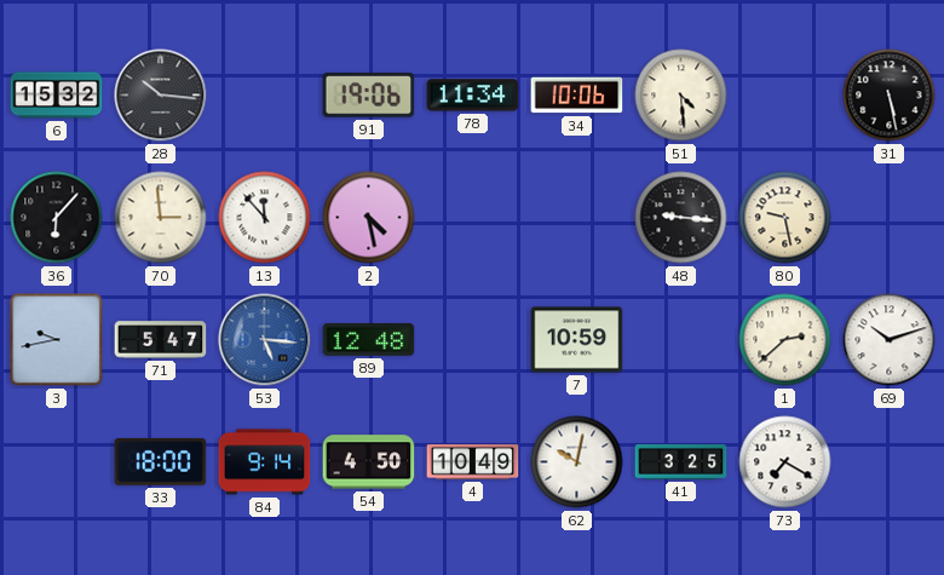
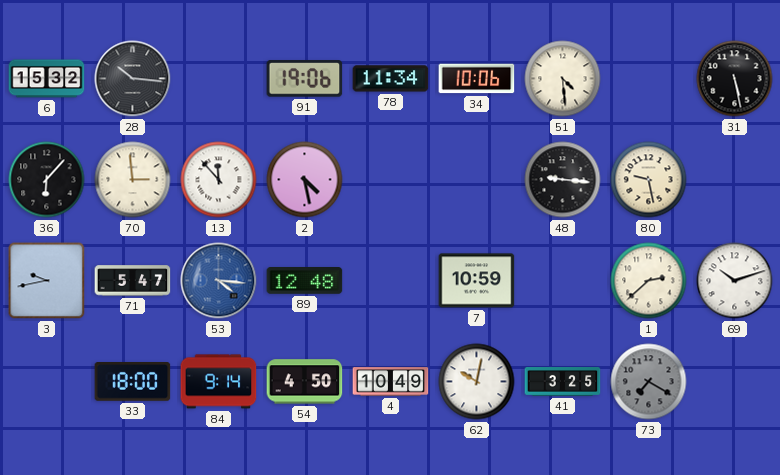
53: 5:16 -> 4:16 (219, 281)
73 dial: white -> grey (649, 382)
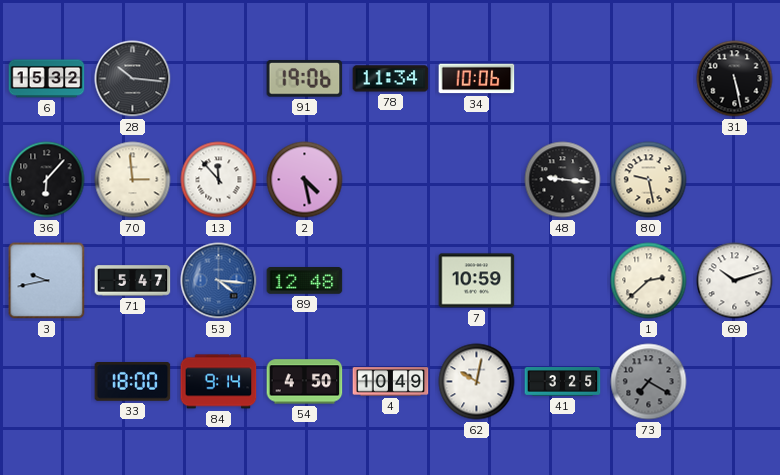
51: 4:29 -> none (563, 79)
